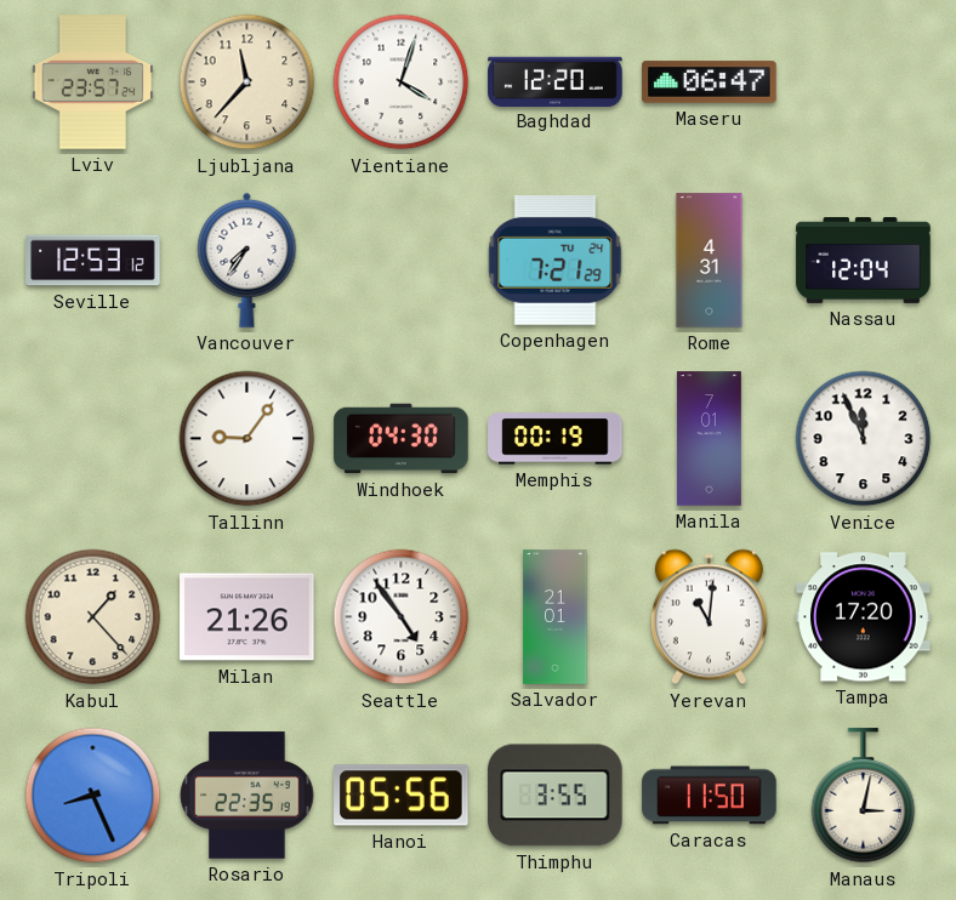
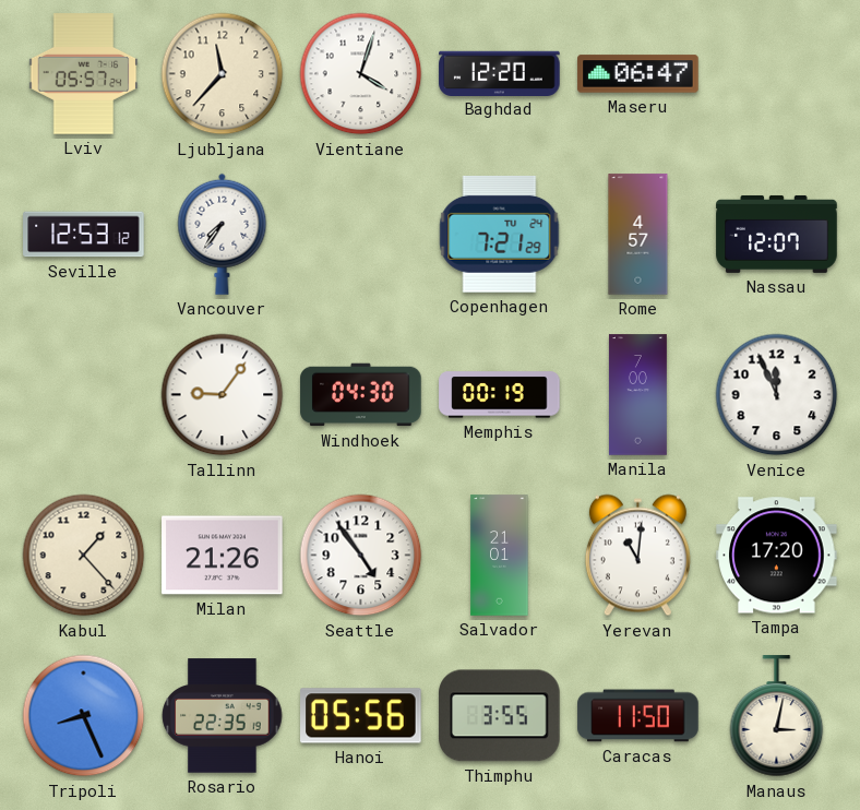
Lviv: 23:57 -> 05:57 (84, 74)
Rome: 4:31 -> 4:57 (638, 235)
Nassau: 12:04 -> 12:07 (777, 234)
Manila: 7:01 -> 7:00 (638, 395)
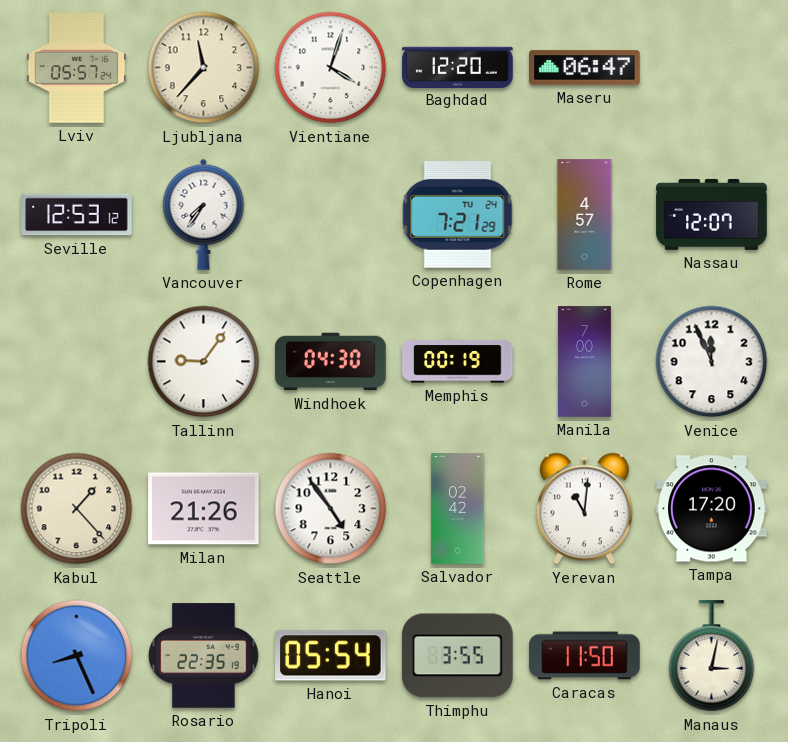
Salvador: 21:01 -> 02:42 (458, 509)
Hanoi: 05:56 -> 05:54 (331, 656)
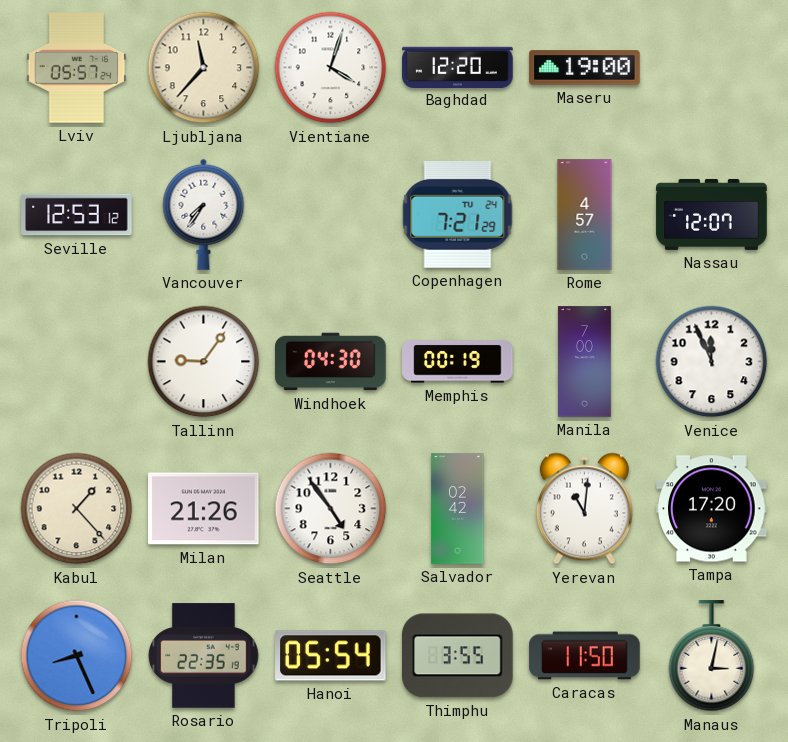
Maseru: 06:47 -> 19:00 (585, 68)
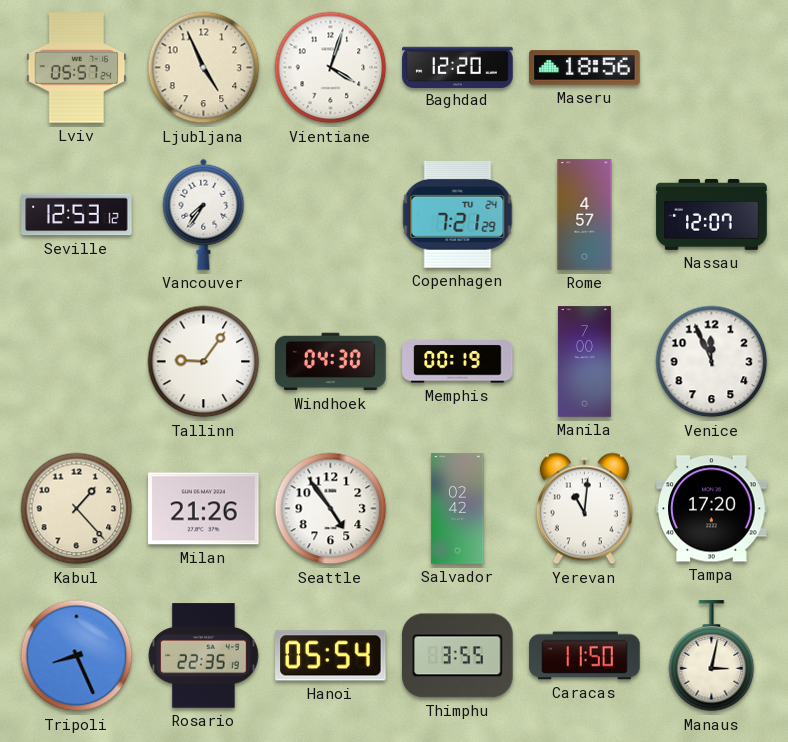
Ljubljana: 11:37 -> 4:56 (204, 68)
Maseru: 19:00 -> 18:56 (585, 68)
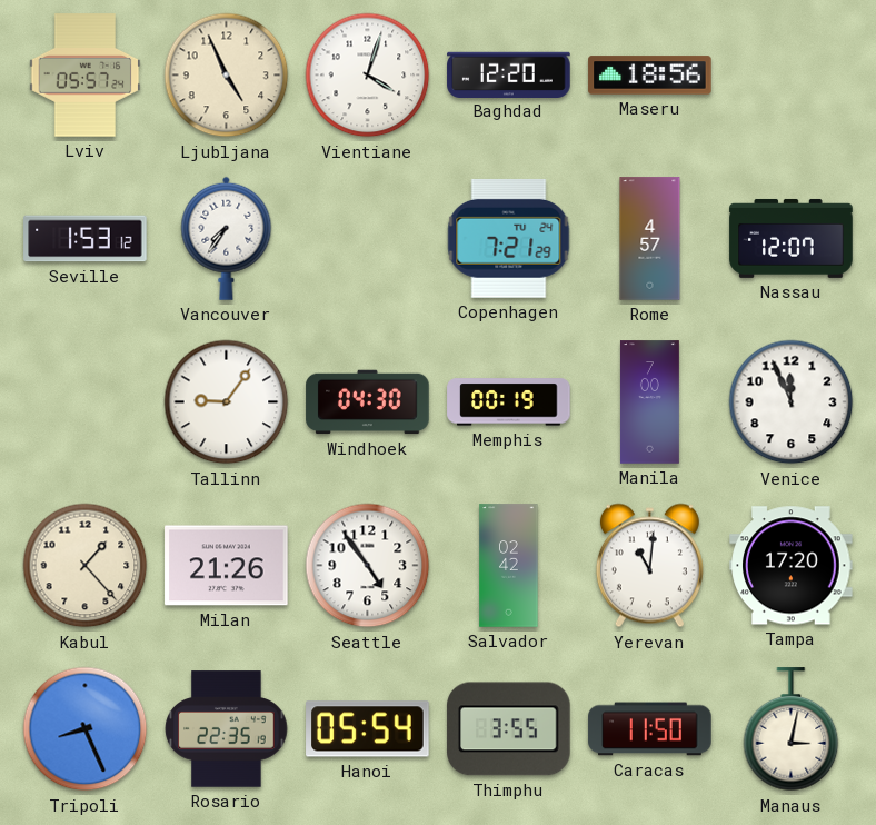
Seville: 12:53 -> 1:53 (86, 239)
